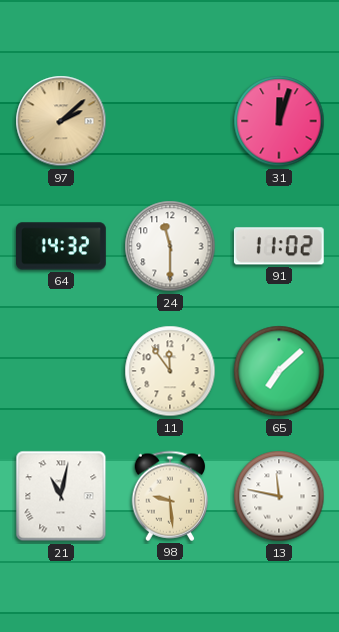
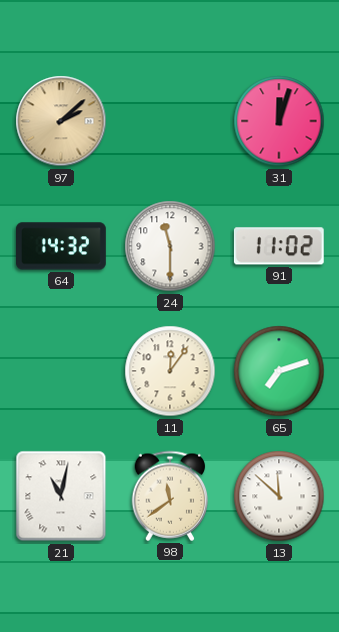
11: 11:54 -> 12:06 (170, 371)
65: 7:08 -> 7:12 (279, 371)
98: 9:29 -> 11:39 (170, 496)
13: 11:47 -> 11:52 (279, 496)
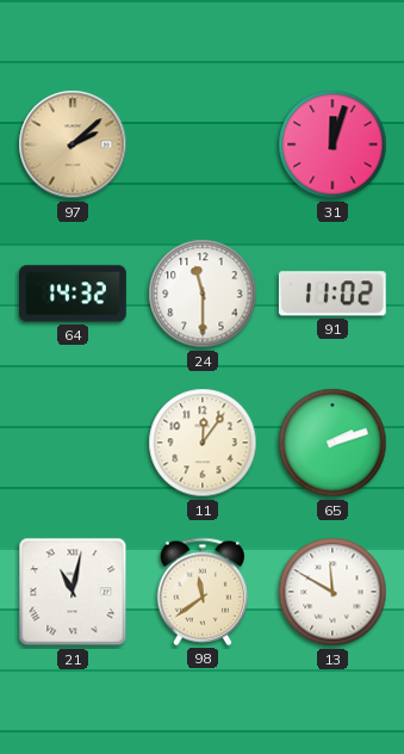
65: 7:12 -> 2:12 (332, 443)
13: 11:52 -> 11:50 (332, 592)
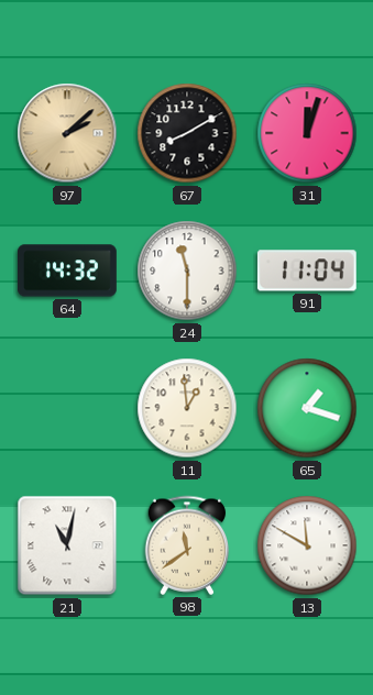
67: none -> 8:10 (187, 133)
91: 11:02 -> 11:04 (307, 271)
11: 12:06 -> 12:59 (187, 408)
65: 2:12 -> 1:18 (307, 408)
